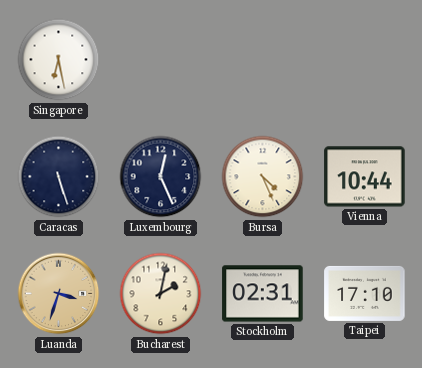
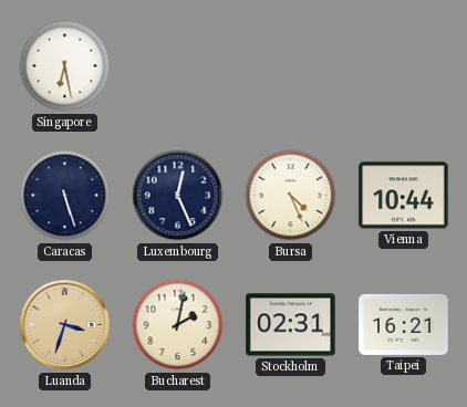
Taipei: 17:10 -> 16:21 (404, 324)
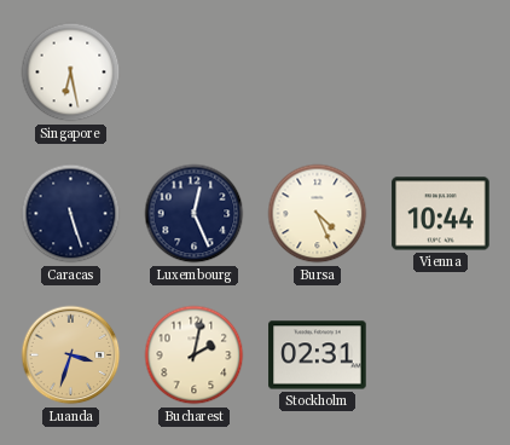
Taipei: 16:21 -> none (404, 324)
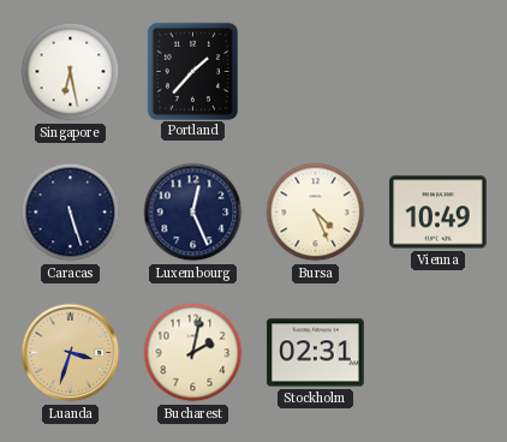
Portland: none -> 1:37 (192, 71)
Vienna: 10:44 -> 10:49 (439, 213)
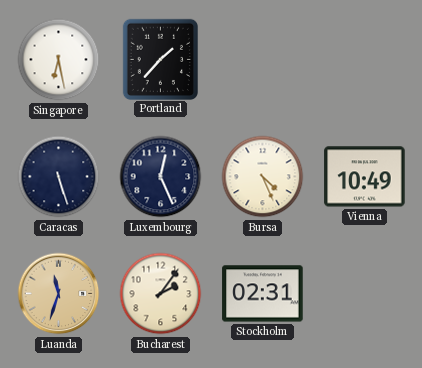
Luanda: 3:33 -> 11:33 (59, 294)
Bucharest: 2:02 -> 2:06 (161, 294)
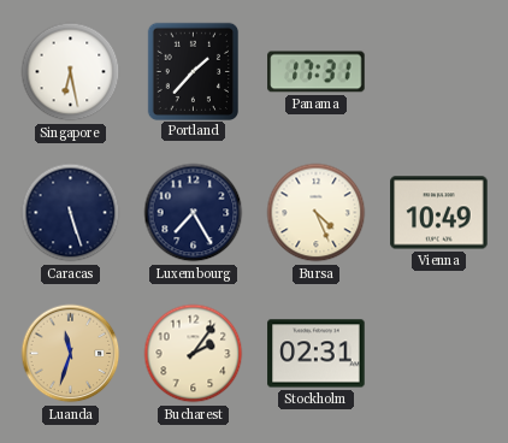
Panama: none -> 17:31 (317, 72)
Luxembourg: 12:26 -> 7:25 (194, 213)
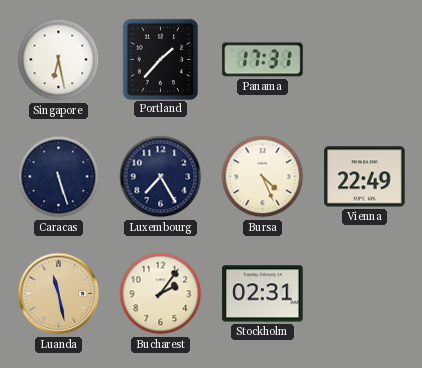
Vienna: 10:49 -> 22:49 (365, 177)
Luanda: 11:33 -> 11:28 (59, 294)
